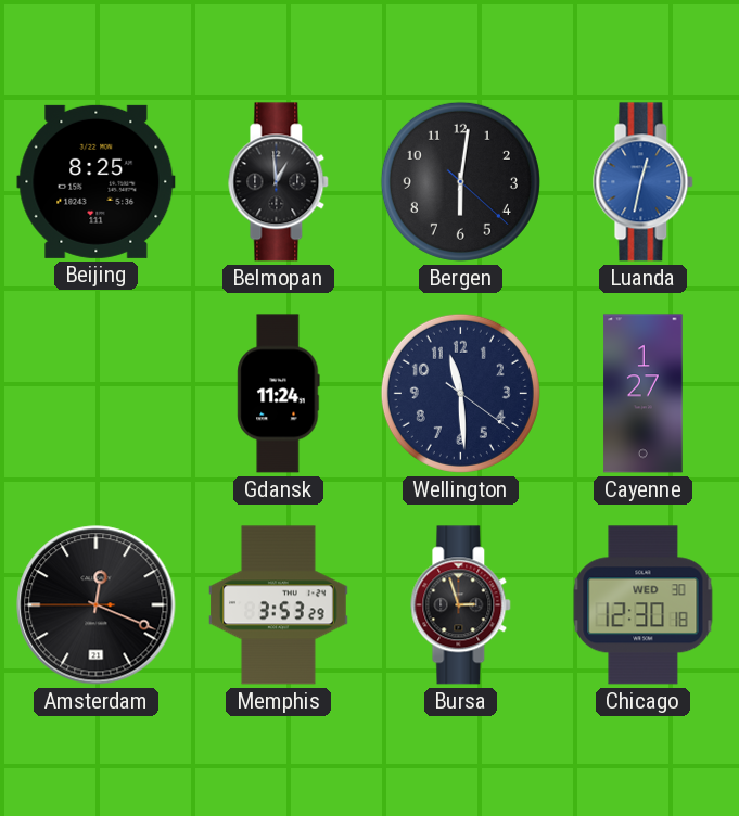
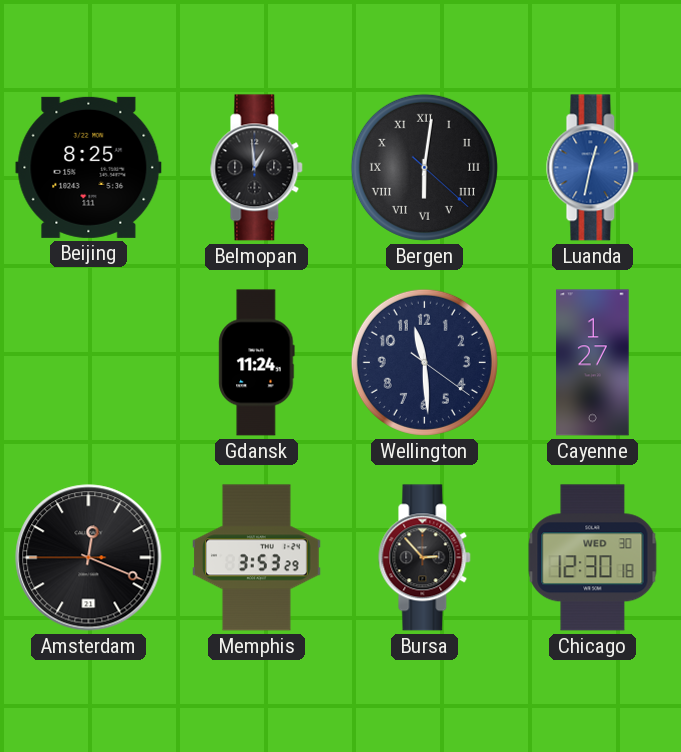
Bergen numerals: Arabic -> Roman (424, 167)
Bursa: 2:57 -> 2:53 (425, 558)
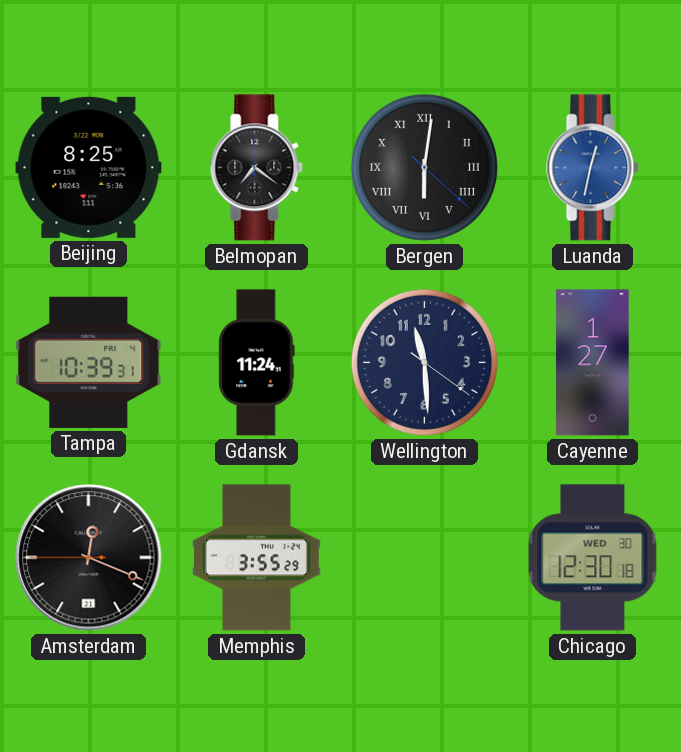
Belmopan: 12:59 -> 7:21 (257, 168)
Tampa: none -> 10:39 (89, 362)
Memphis: 3:53 -> 3:55 (257, 558)
Bursa: 2:53 -> none (425, 558)
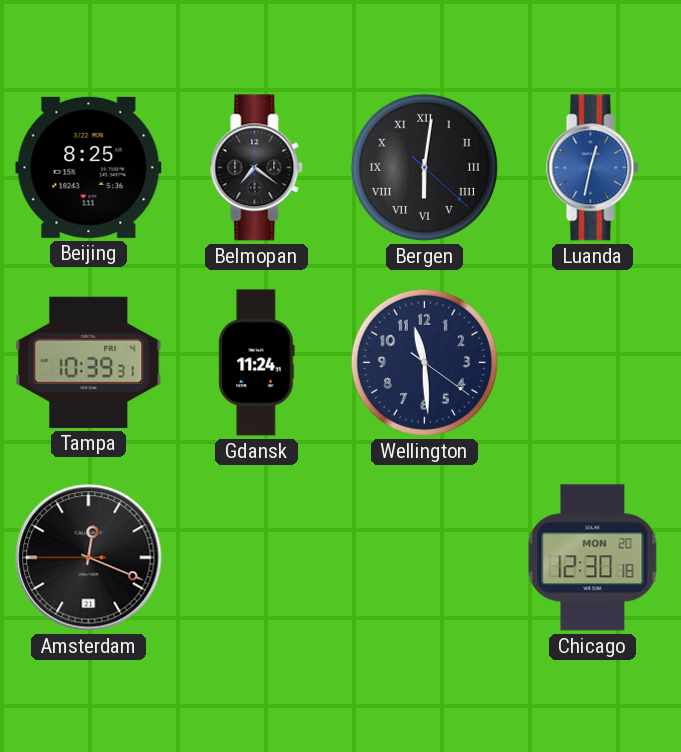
Cayenne: 1:27 -> none (593, 363)
Memphis: 3:55 -> none (257, 558)
Chicago date: WED 30 -> MON 20 (593, 558)
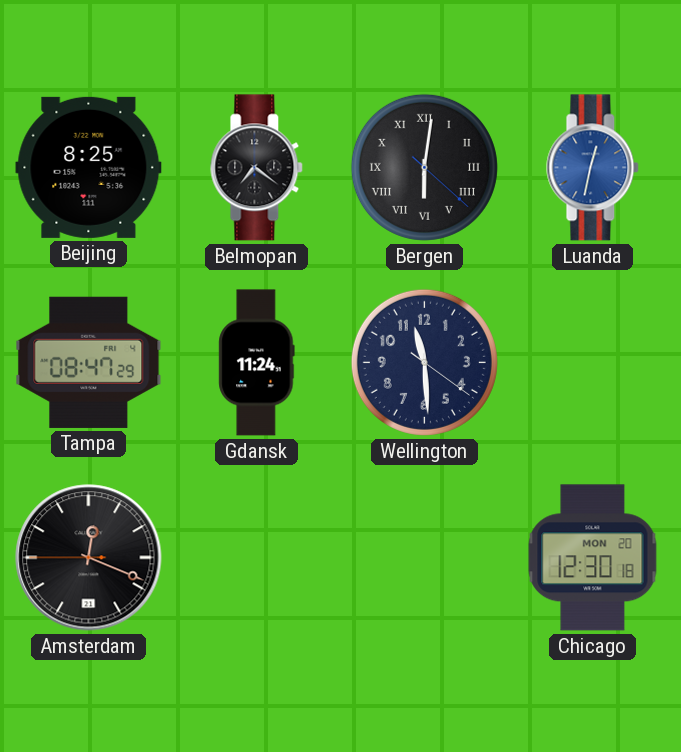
Tampa: 10:39 -> 08:47 (89, 362)
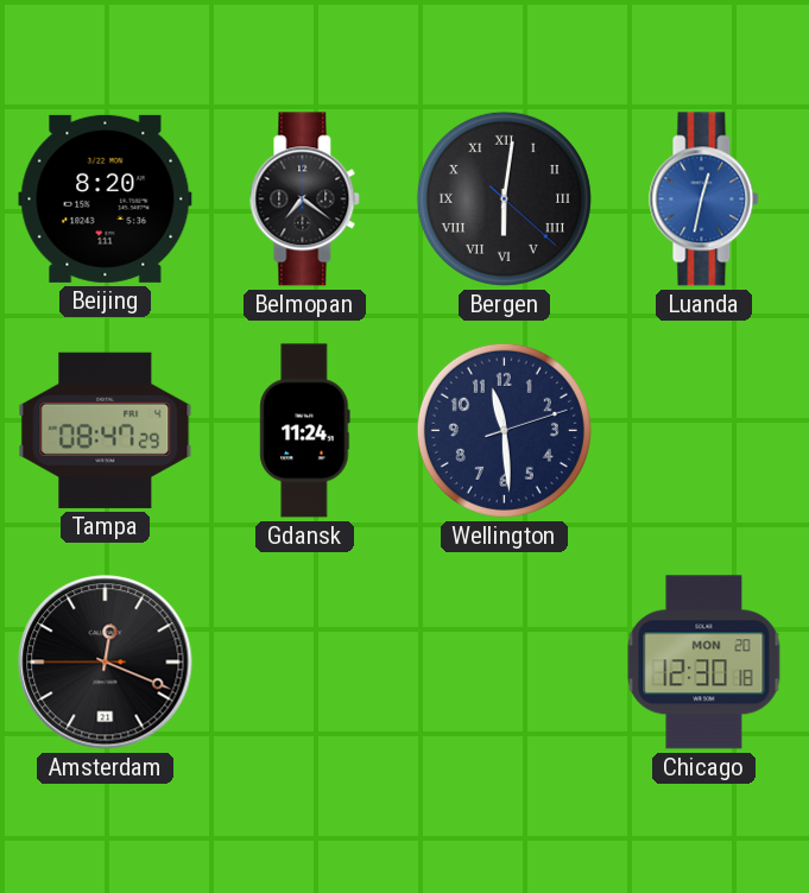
Beijing: 8:25 -> 8:20 (106, 198)
Wellington: 11:29:21 -> 11:29:12 (504, 430)
